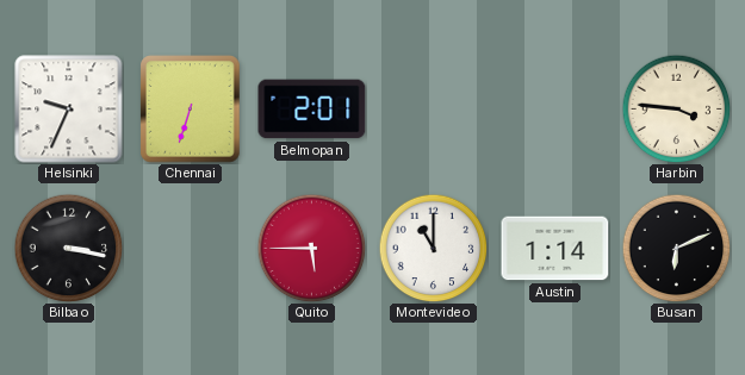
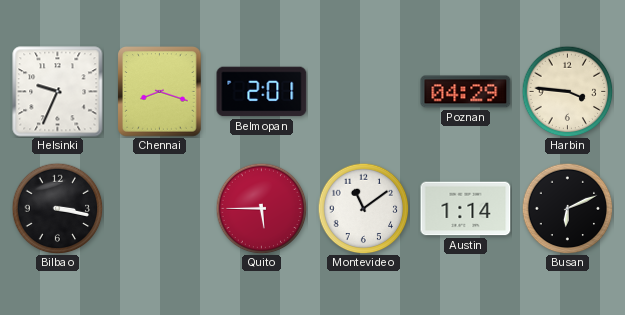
Chennai: 6:33 -> 8:18 (160, 92)
Poznan: none -> 04:29 (466, 92)
Montevideo: 11:00 -> 11:09 (363, 208)
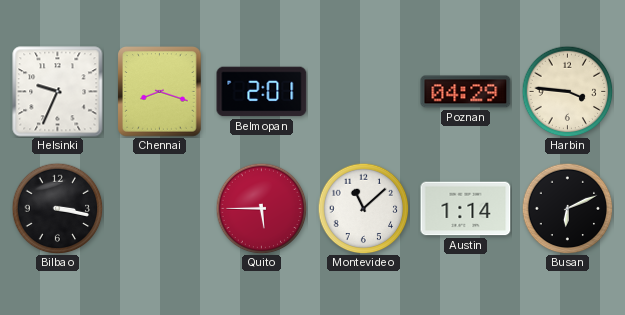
Montevideo: 11:09 -> 11:08 (363, 208)
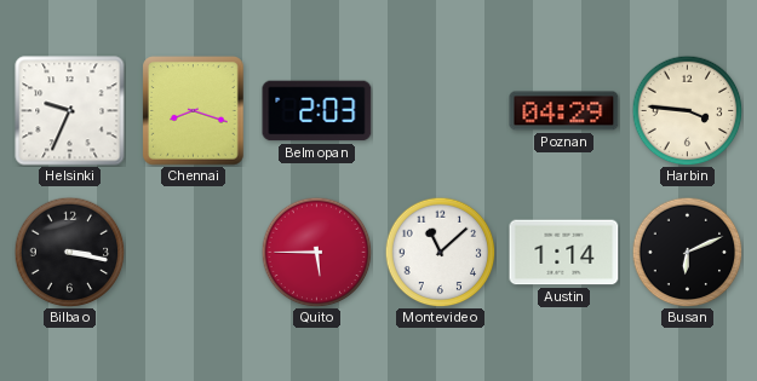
Belmopan: 2:01 -> 2:03 (317, 111)
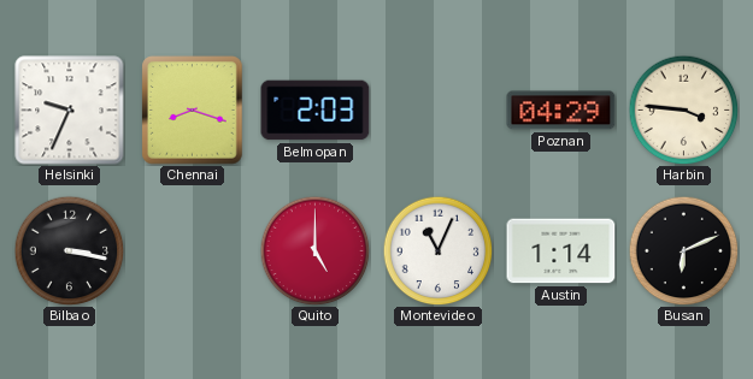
Quito: 5:45 -> 5:00 (314, 250)
Montevideo: 11:08 -> 11:04 (437, 250)
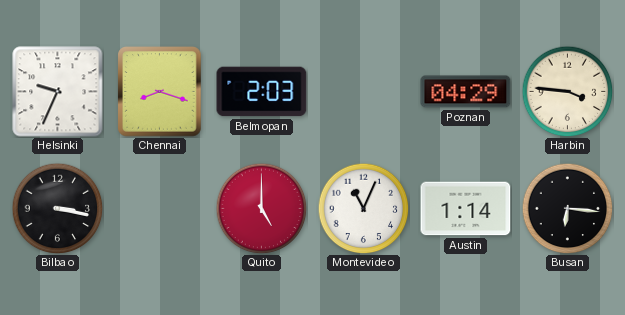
Busan: 6:11 -> 6:16 (567, 208)
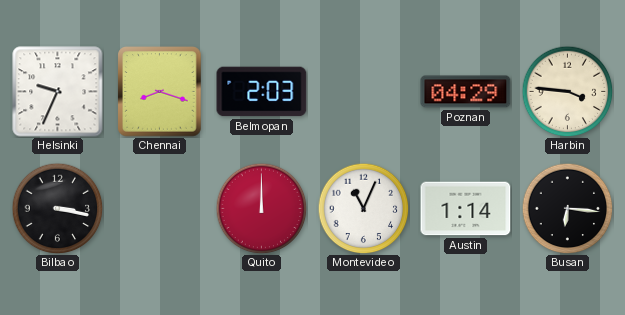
Quito: 5:00 -> 12:00 (261, 208)
